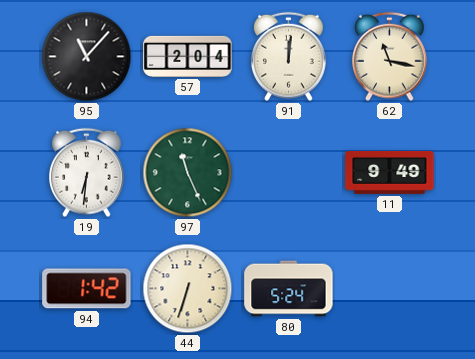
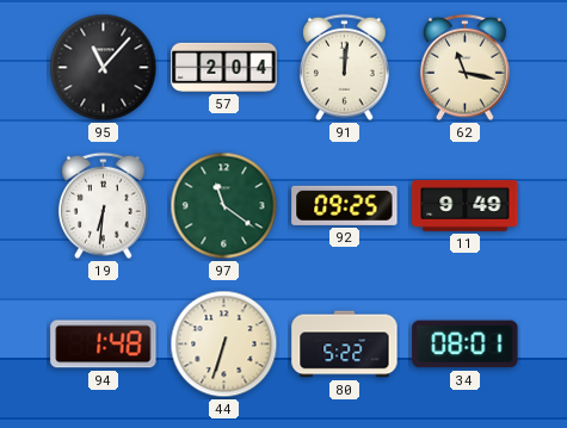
97: 11:26 -> 11:21 (224, 206)
92: none -> 09:25 (345, 205)
94: 1:42 -> 1:48 (104, 345)
80: 5:24 -> 5:22 (345, 345)
34: none -> 08:01 (466, 345)
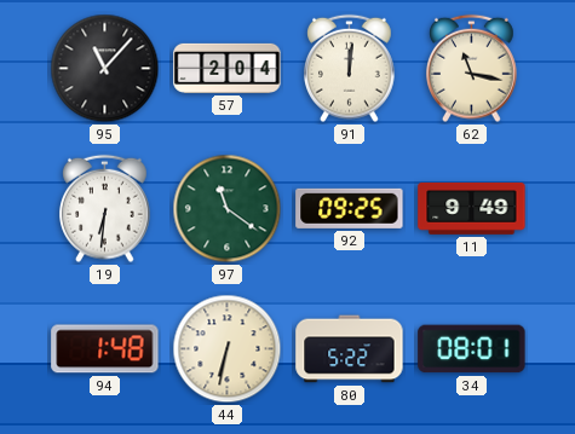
44: 6:33 -> 6:32 (228, 349)
